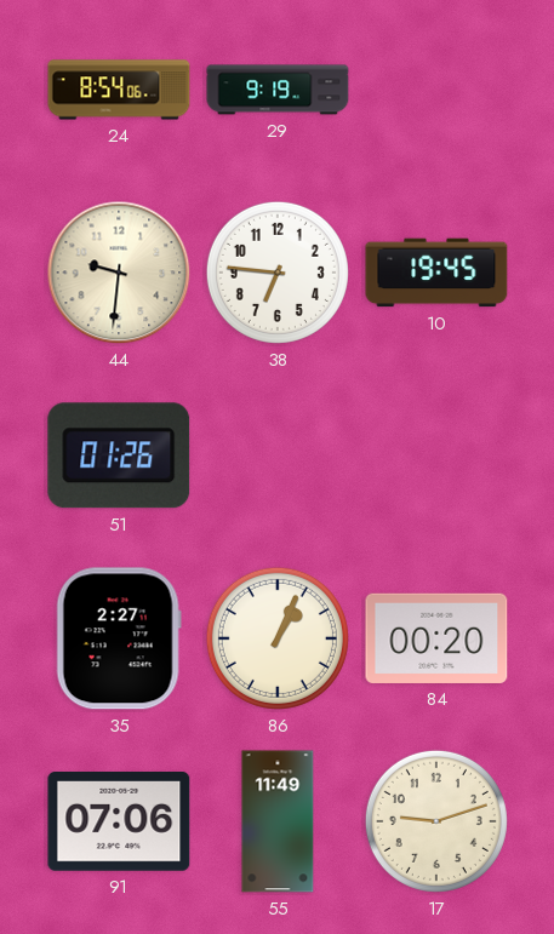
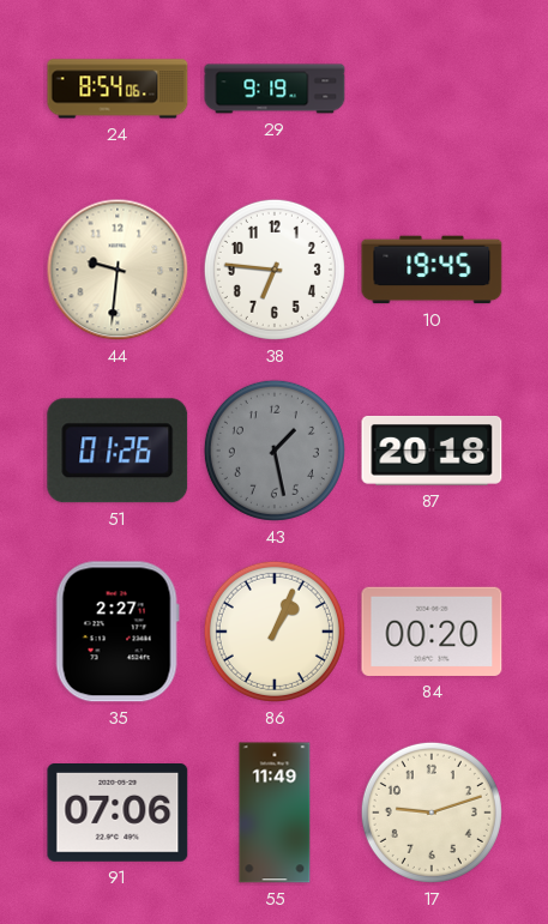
43: none -> 1:28 (275, 451)
87: none -> 20:18 (432, 451)
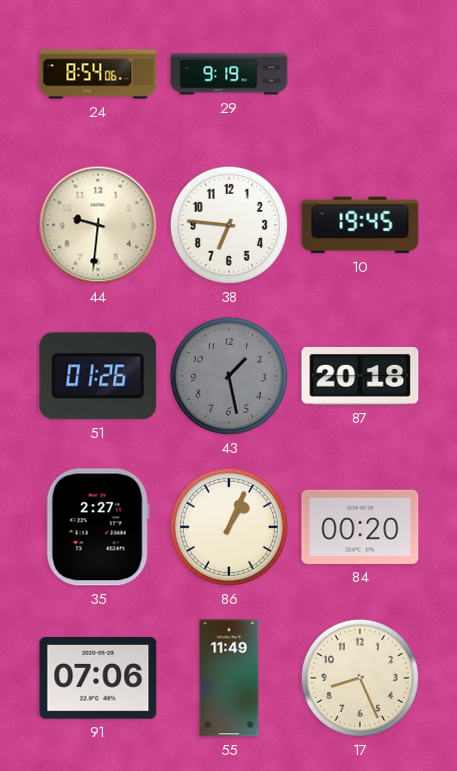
17: 9:12 -> 8:26 (360, 678)
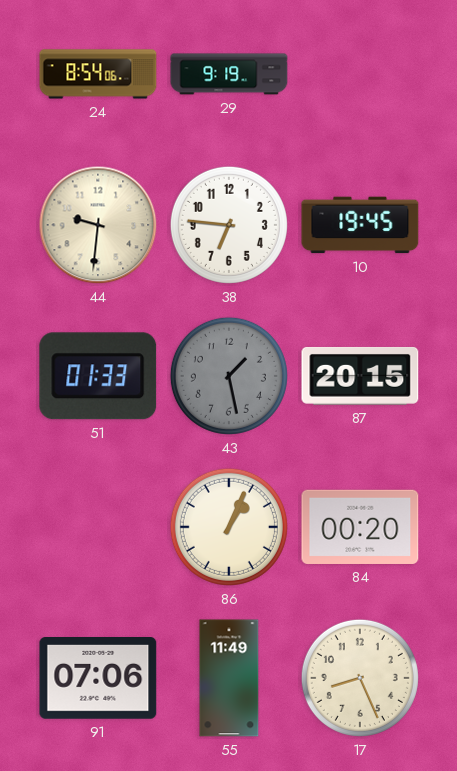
51: 01:26 -> 01:33 (98, 376)
87: 20:18 -> 20:15 (360, 376)
35: 2:27 -> none (98, 527)
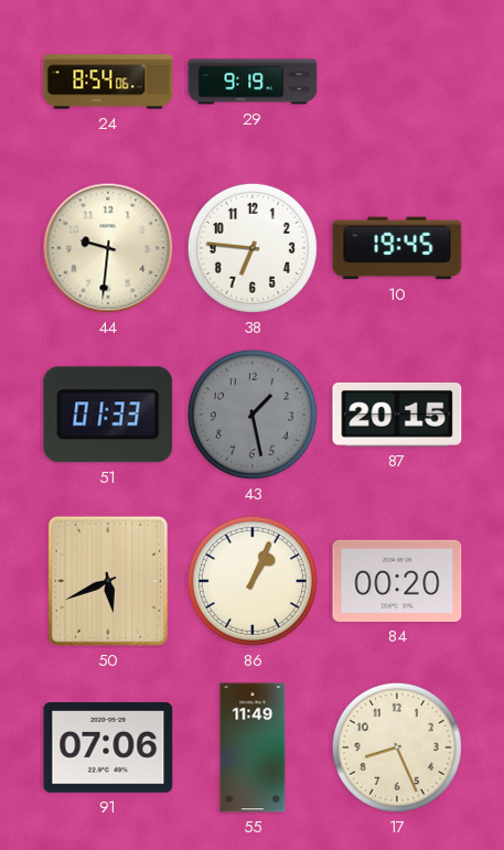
50: none -> 5:41 (108, 581)
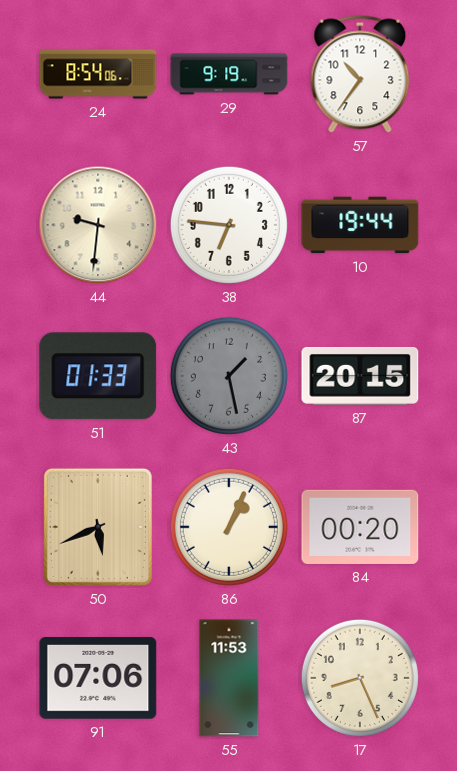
57: none -> 10:36 (360, 74)
10: 19:45 -> 19:44 (360, 225)
55: 11:49 -> 11:53 (229, 678)
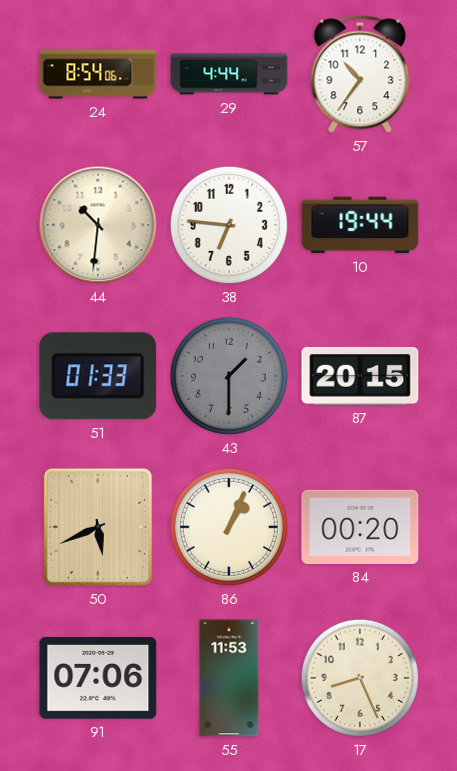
29: 9:19 -> 4:44 (229, 74)
44: 9:31 -> 10:31 (98, 225)
43: 1:28 -> 1:30 (229, 376)
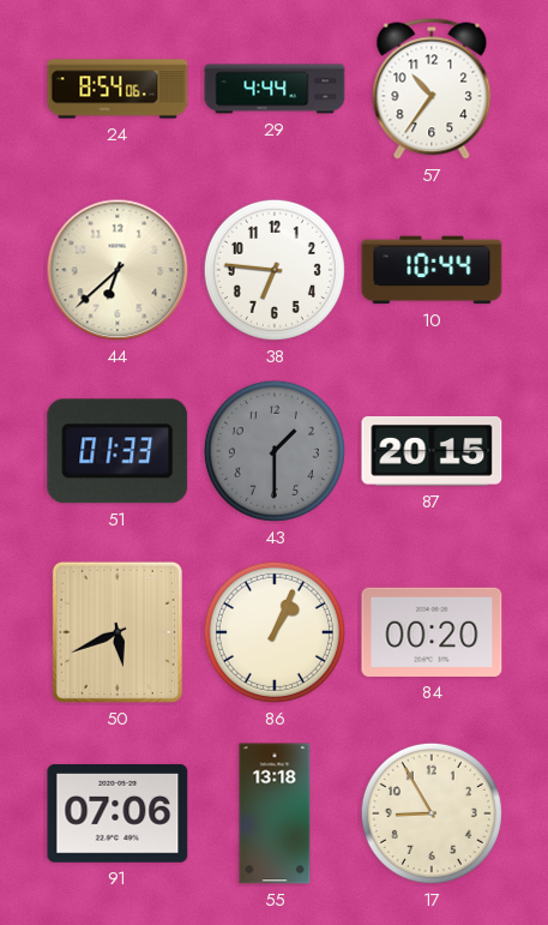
44: 10:31 -> 6:38 (118, 270)
10: 19:44 -> 10:44 (432, 270)
55: 11:53 -> 13:18 (275, 813)
17: 8:26 -> 8:55 (432, 813)
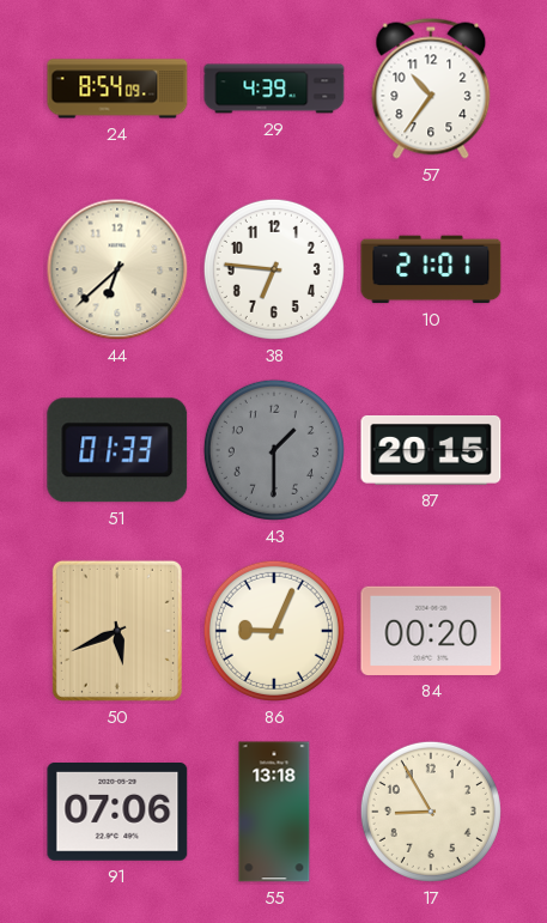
24: 8:54:06 -> 8:54:09 (117, 89)
29: 4:44 -> 4:39 (274, 89)
10: 10:44 -> 21:01 (431, 269)
86: 1:04 -> 9:04 (274, 631)
